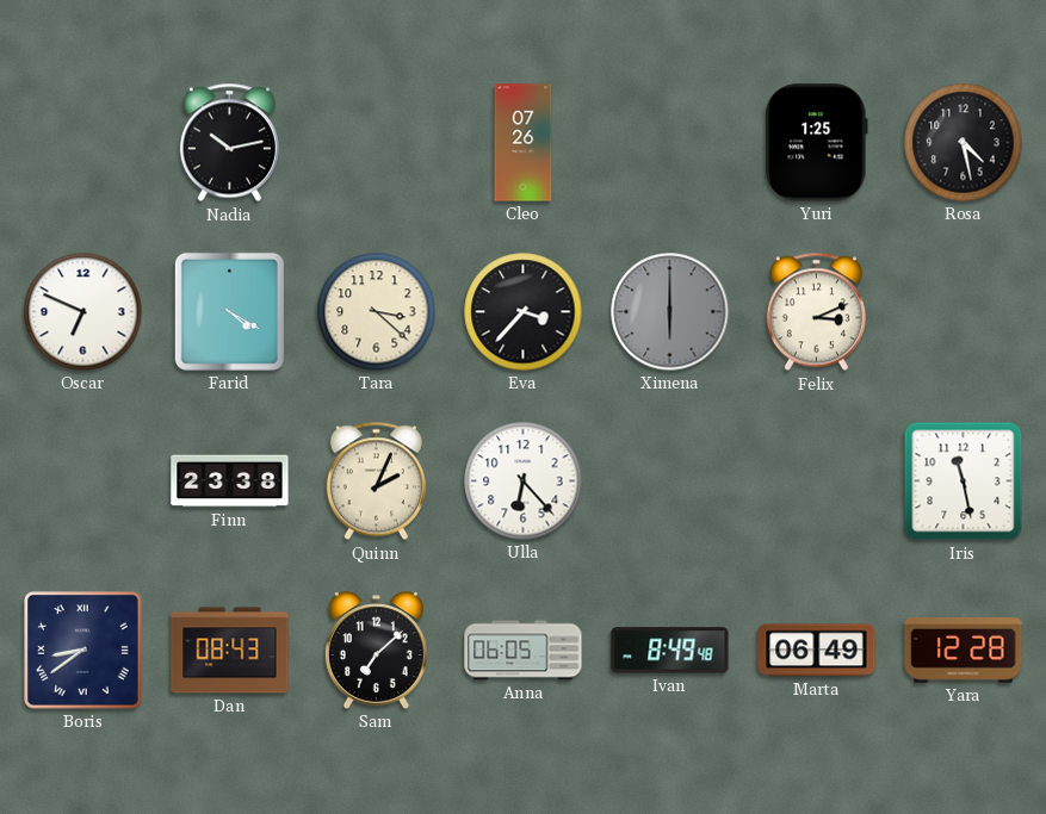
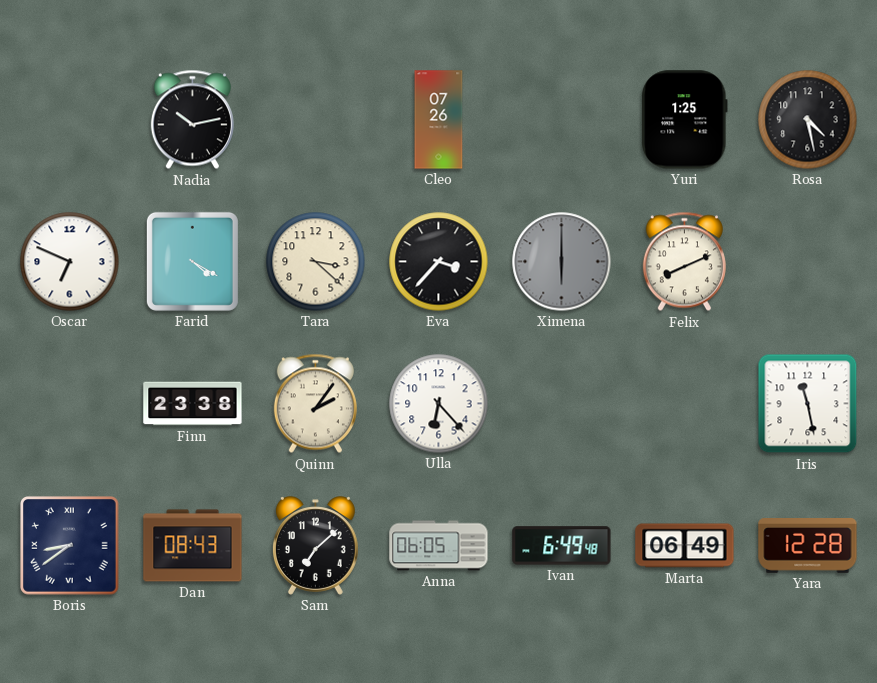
Felix: 3:11 -> 8:11 (684, 262)
Quinn: 2:04 -> 2:06 (315, 404)
Ivan: 8:49 -> 6:49 (562, 546)
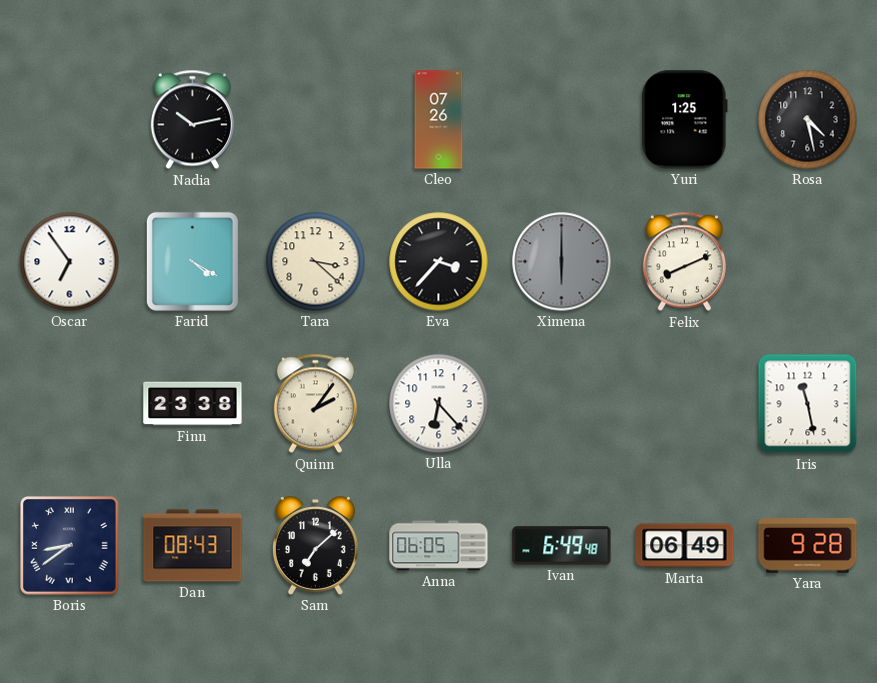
Oscar: 6:49 -> 6:54 (70, 262)
Yara: 12:28 -> 9:28 (808, 546)
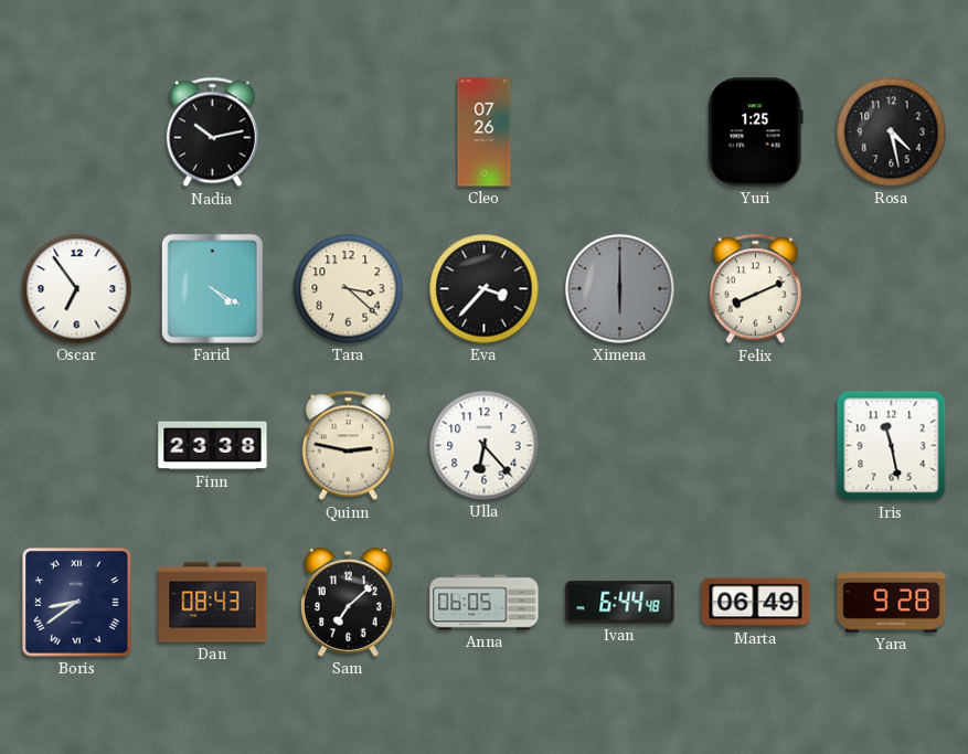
Quinn: 2:06 -> 2:47 (348, 446)
Ivan: 6:49 -> 6:44 (620, 603)
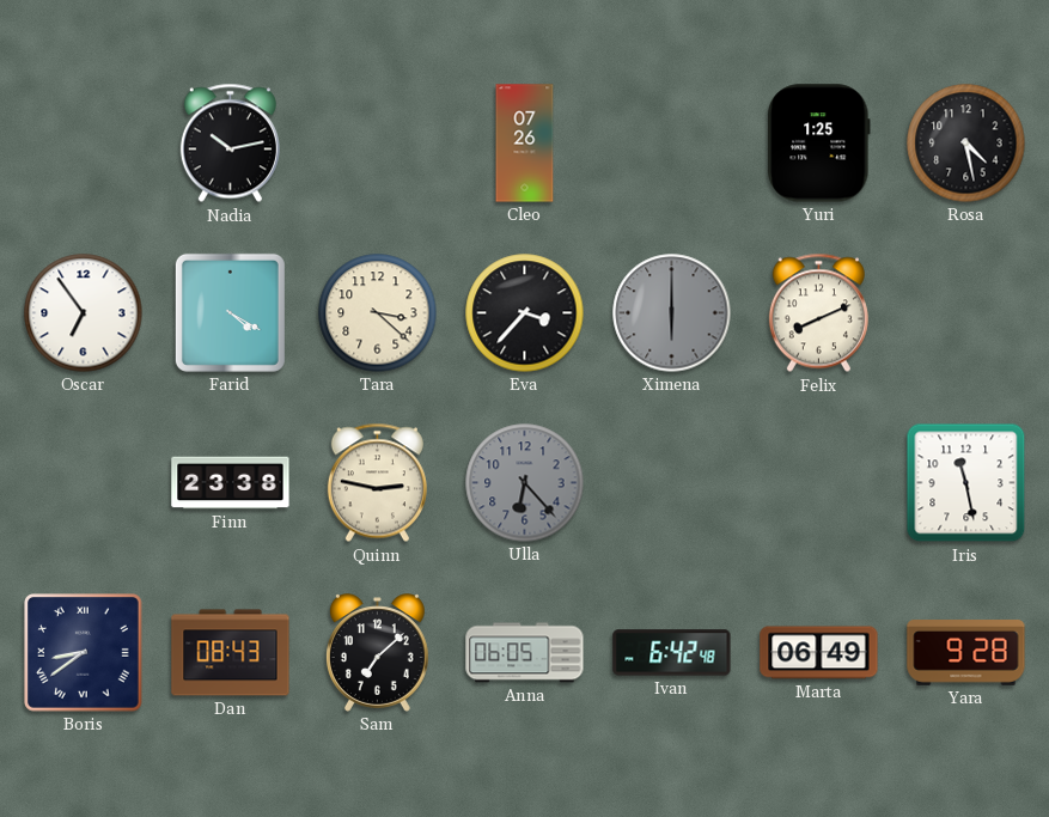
Ulla dial: white -> grey (525, 483)
Ivan: 6:44 -> 6:42 (672, 653)
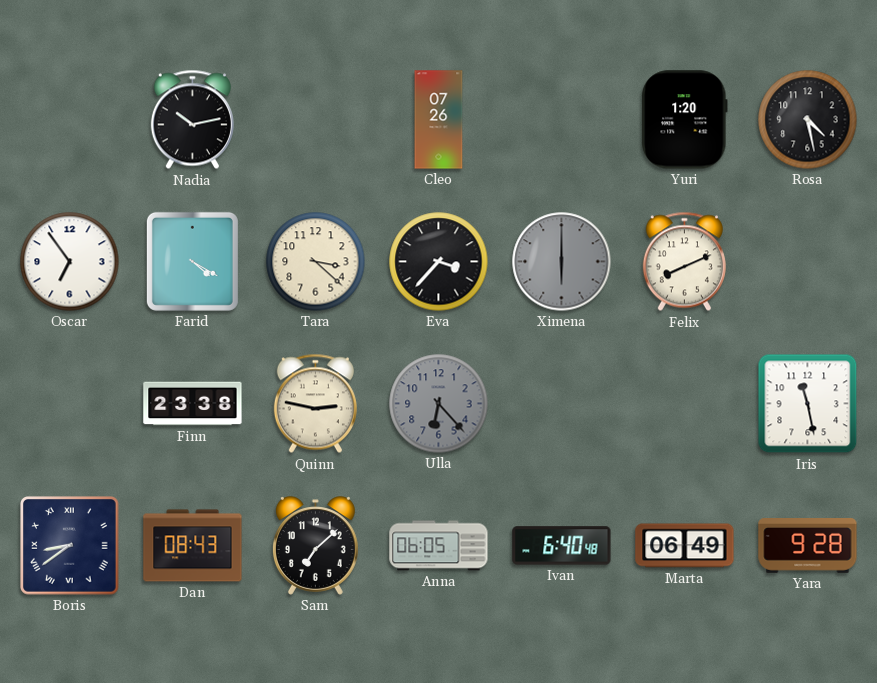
Yuri: 1:25 -> 1:20 (685, 120)
Ivan: 6:42 -> 6:40 (562, 546)
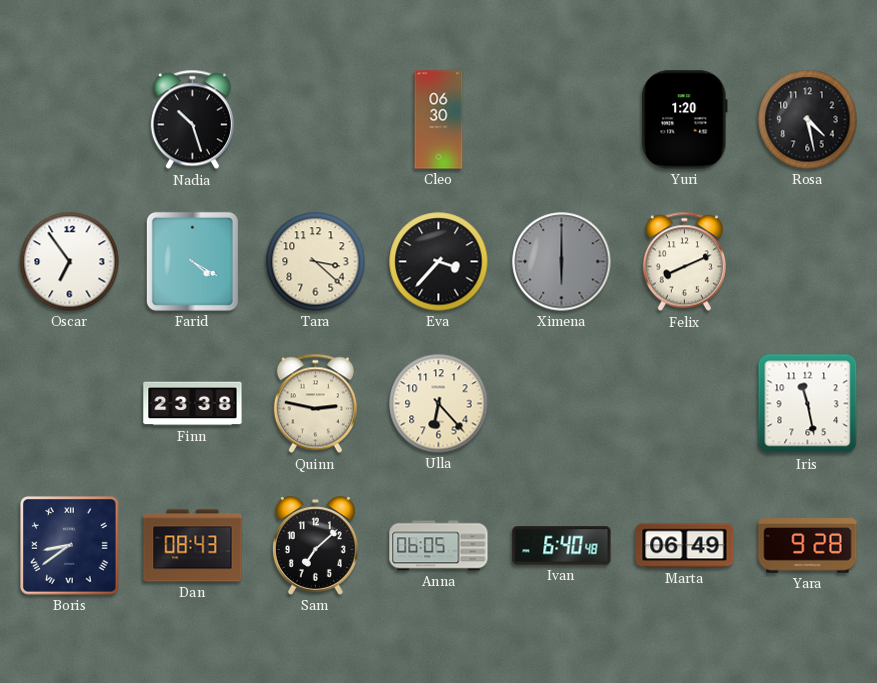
Nadia: 10:13 -> 10:27 (192, 120)
Cleo: 07:26 -> 06:30 (439, 120)
Ulla dial: grey -> cream (439, 404)
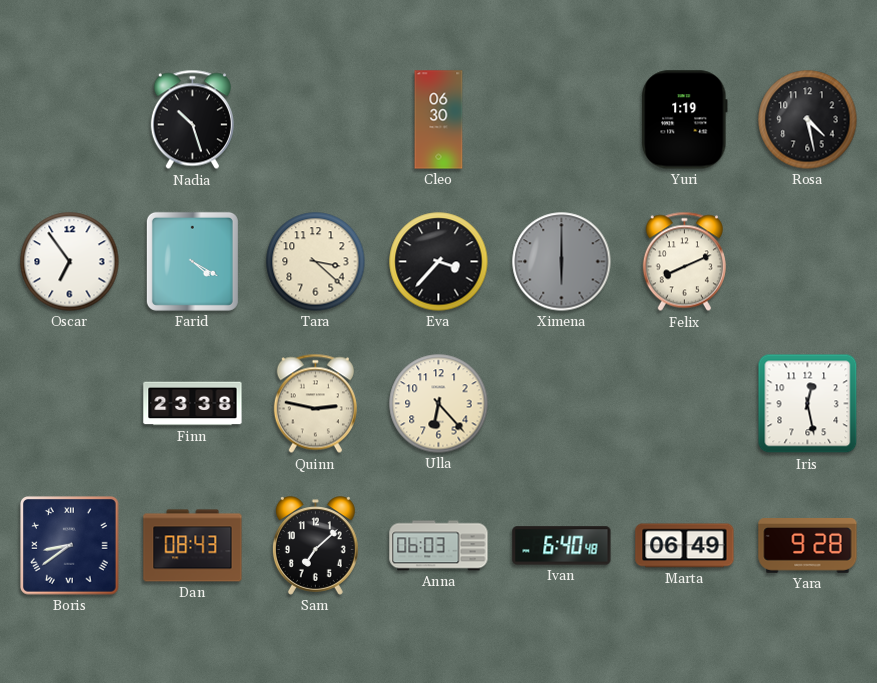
Yuri: 1:20 -> 1:19 (685, 120)
Iris: 11:28 -> 12:28 (808, 404)
Anna: 06:05 -> 06:03 (439, 546)
